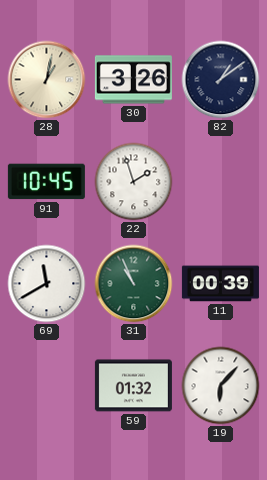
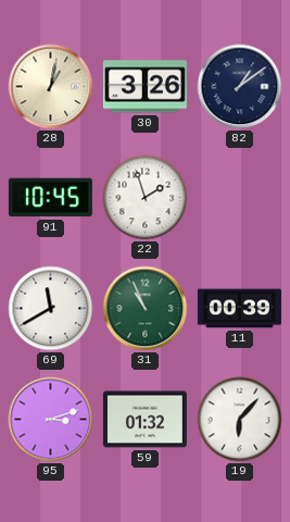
95: none -> 3:12 (51, 420)
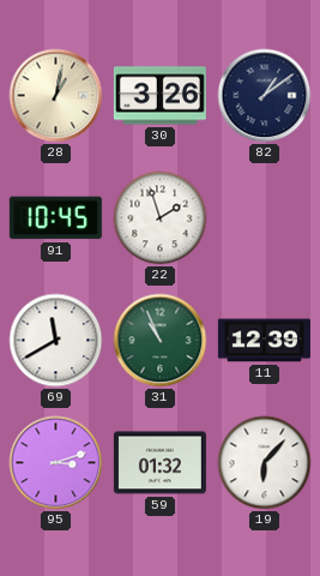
11: 00:39 -> 12:39 (264, 341)
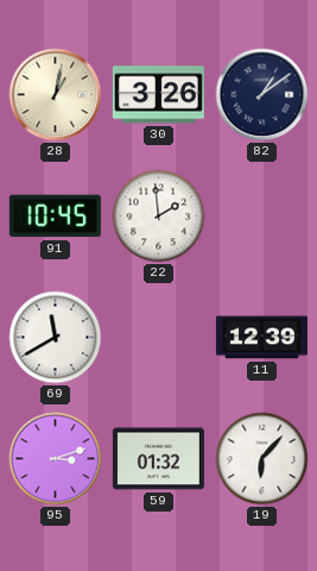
22: 1:57 -> 1:59 (159, 217)
31: 10:56 -> none (161, 341)
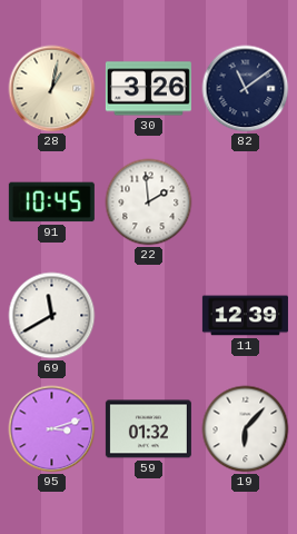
82: 1:09 -> 11:09 (246, 89)
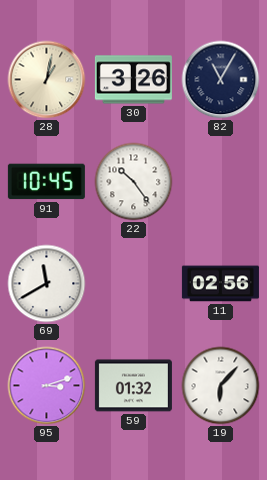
82: 11:09 -> 11:05 (221, 80)
22: 1:59 -> 10:24 (134, 182)
11: 12:39 -> 02:56 (220, 284)
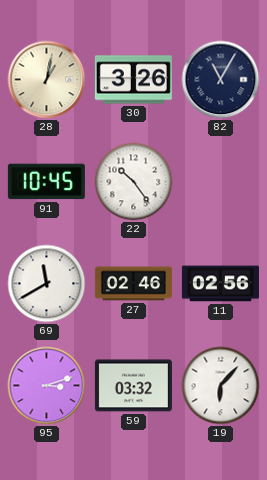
27: none -> 02:46 (133, 284)
59: 01:32 -> 03:32 (133, 386)
